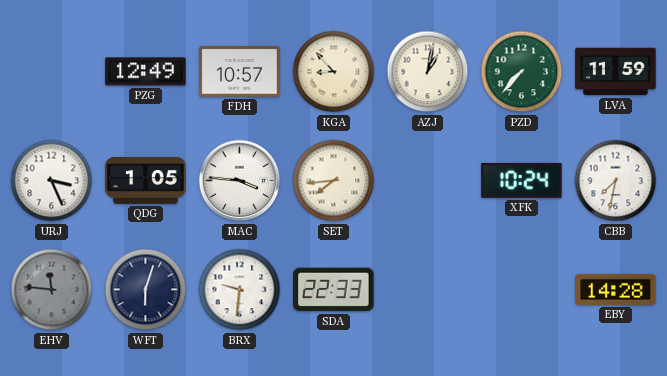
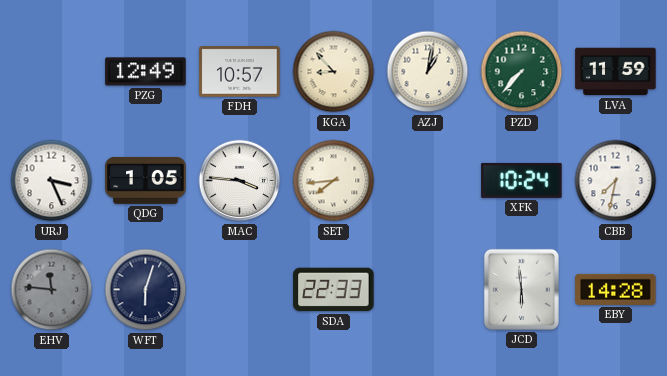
BRX: 9:31 -> none (240, 290)
JCD: none -> 5:59 (521, 289)
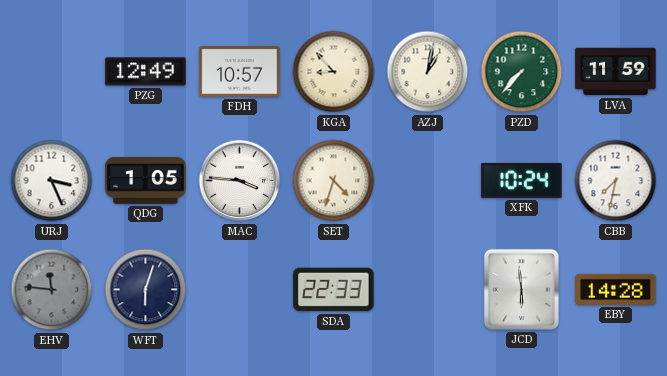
SET: 7:44 -> 4:33 (334, 181)
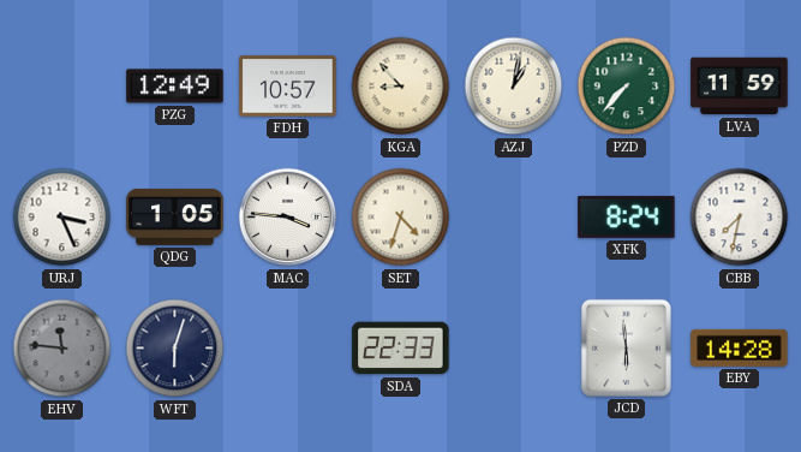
XFK: 10:24 -> 8:24 (627, 216)
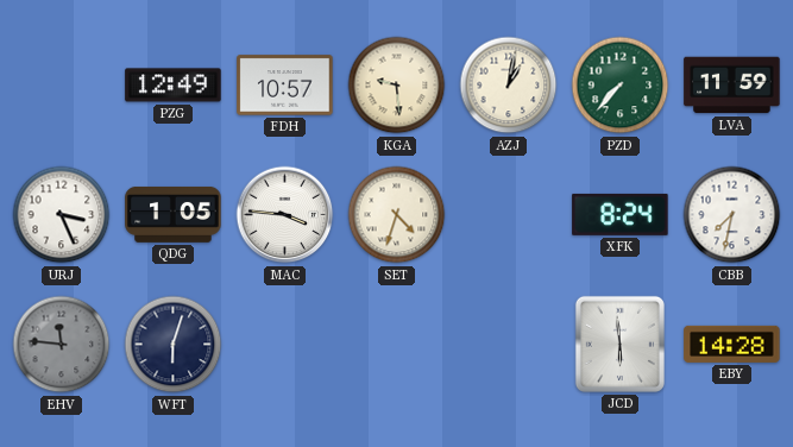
KGA: 8:53 -> 9:29 (397, 86)
SDA: 22:33 -> none (401, 349)
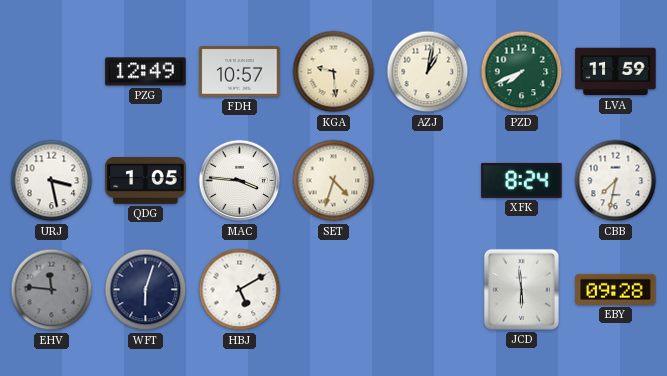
PZD: 7:37 -> 7:41 (522, 72)
URJ: 3:26 -> 3:28 (52, 181)
HBJ: none -> 5:10 (240, 290)
EBY: 14:28 -> 09:28 (616, 289)
